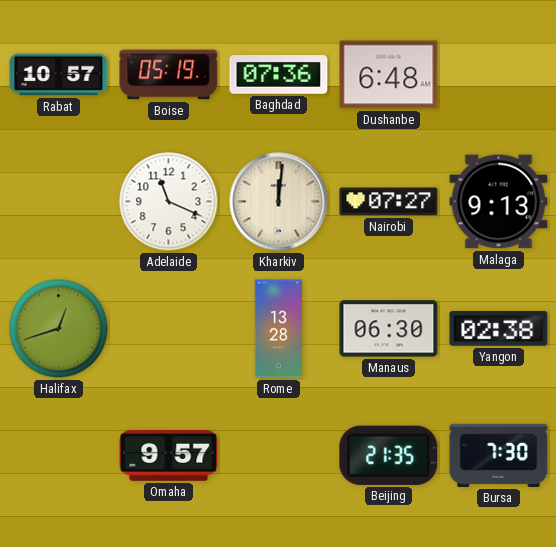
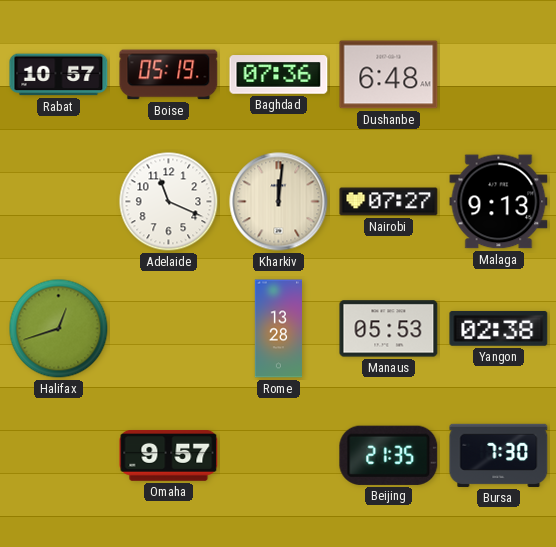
Manaus: 06:30 -> 05:53 (389, 329)
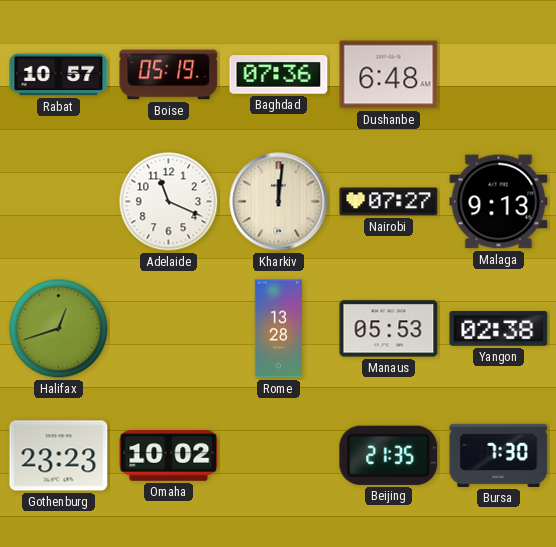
Gothenburg: none -> 23:23 (59, 456)
Omaha: 9:57 -> 10:02 (169, 456)
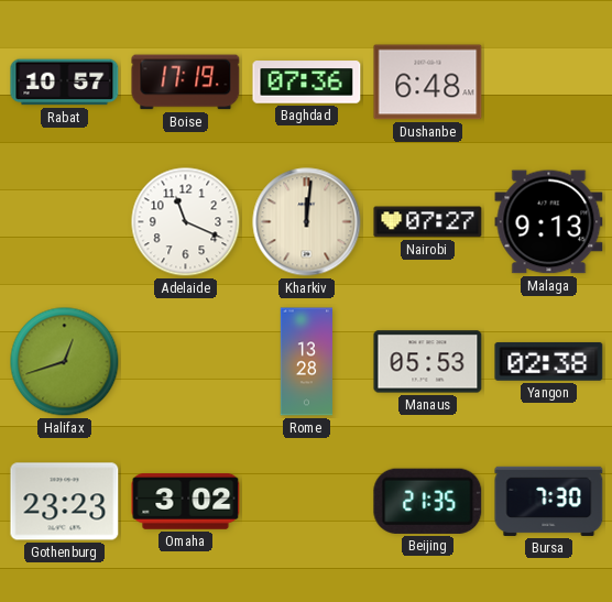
Boise: 05:19 -> 17:19 (186, 83)
Omaha: 10:02 -> 3:02 (186, 502)
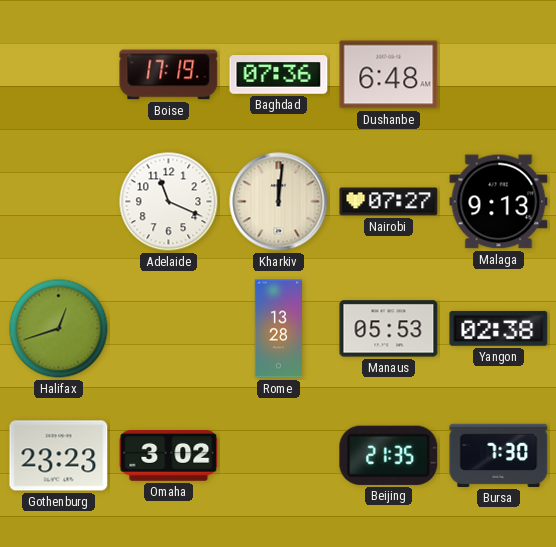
Rabat: 10:57 -> none (65, 83)
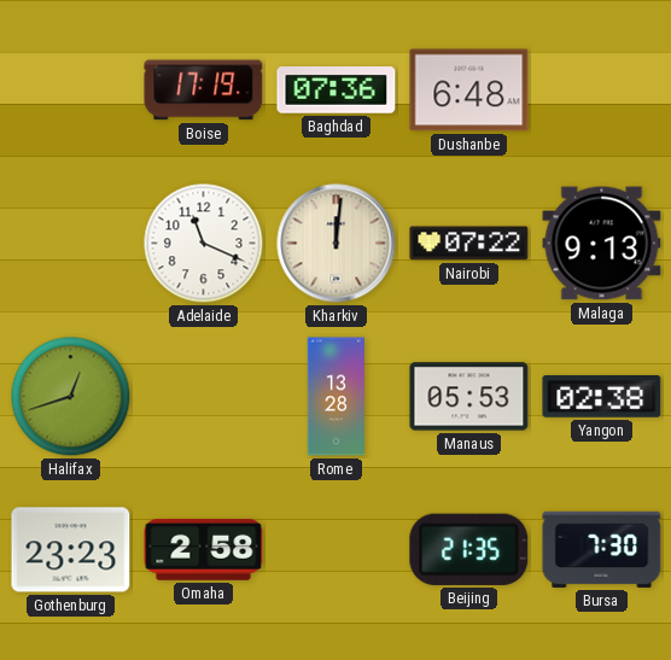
Nairobi: 07:27 -> 07:22 (469, 244)
Omaha: 3:02 -> 2:58 (204, 550)
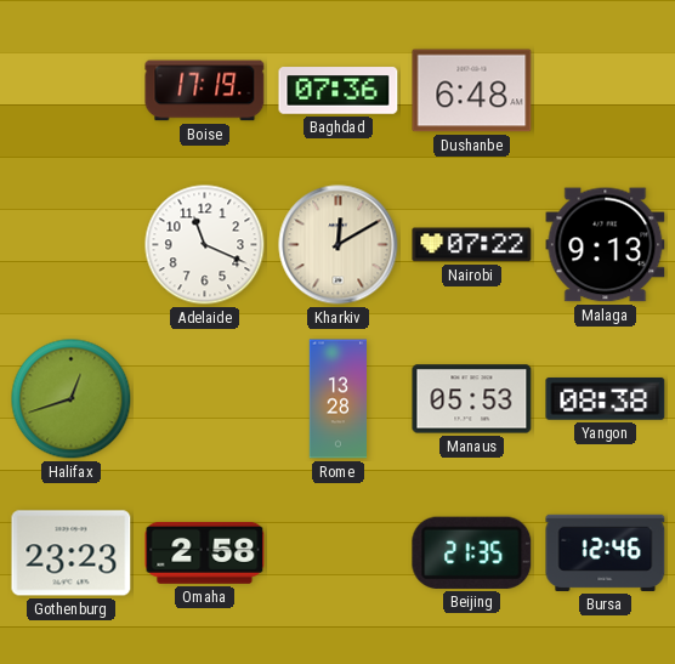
Kharkiv: 12:01 -> 12:10 (339, 245)
Yangon: 02:38 -> 08:38 (606, 398)
Bursa: 7:30 -> 12:46 (606, 552)
